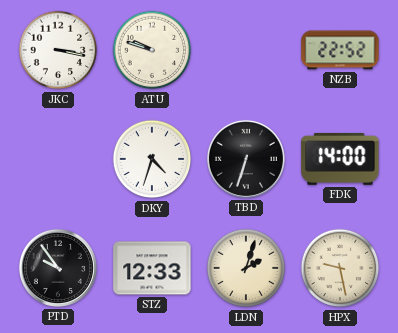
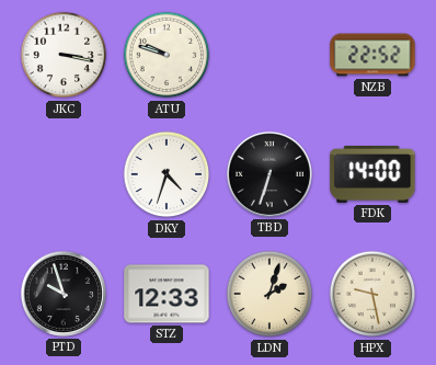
PTD: 9:54 -> 9:57 (64, 294)
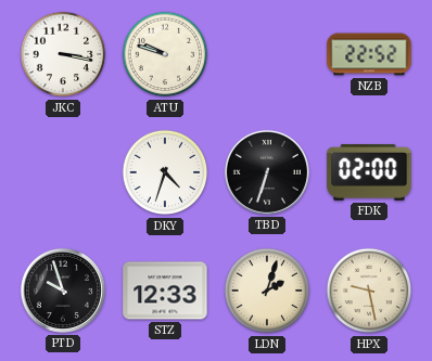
FDK: 14:00 -> 02:00 (369, 172)
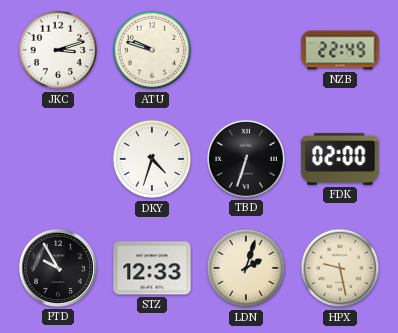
JKC: 3:17 -> 3:12 (58, 50)
NZB: 22:52 -> 22:49 (340, 50)
PTD: 9:57 -> 9:55 (58, 268)
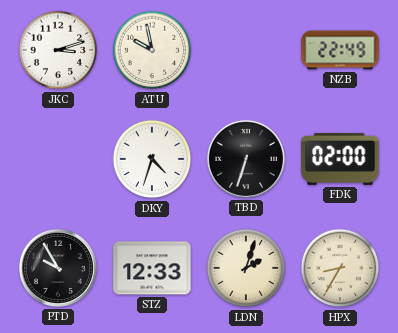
ATU: 9:48 -> 9:58 (152, 50)
HPX: 9:28 -> 8:35 (340, 268)
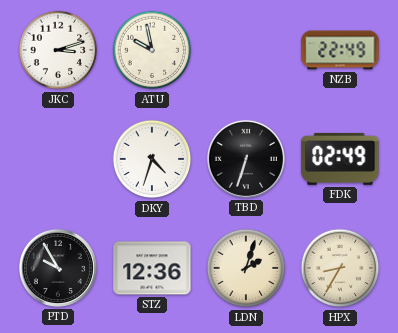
FDK: 02:00 -> 02:49 (340, 159)
STZ: 12:33 -> 12:36 (152, 268)
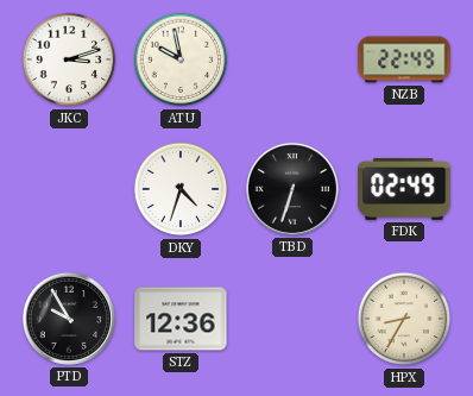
LDN: 2:03 -> none (246, 268)
